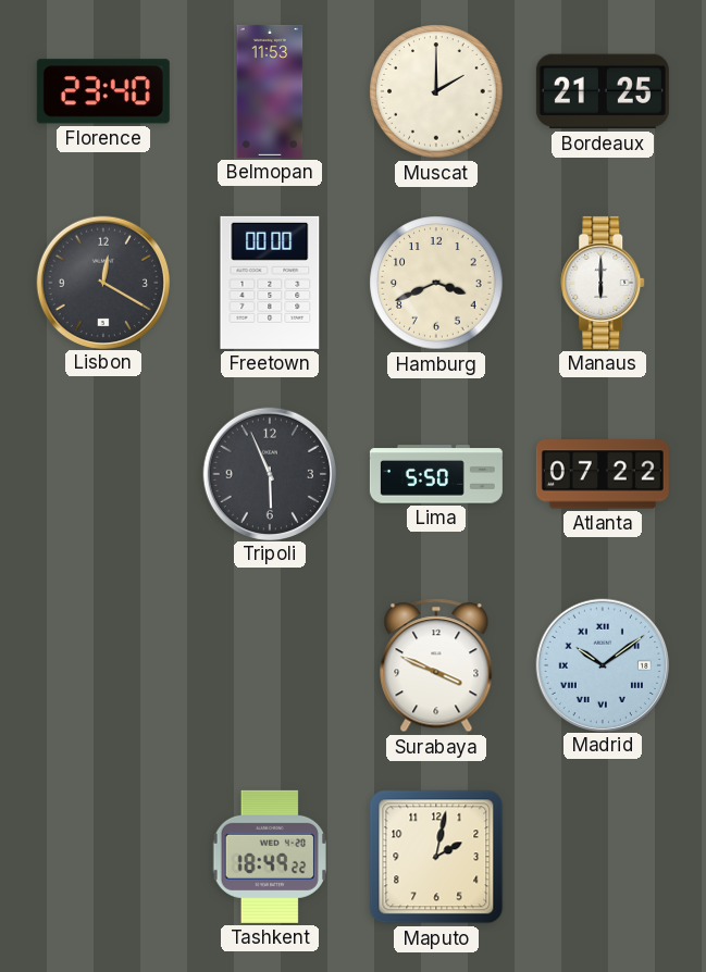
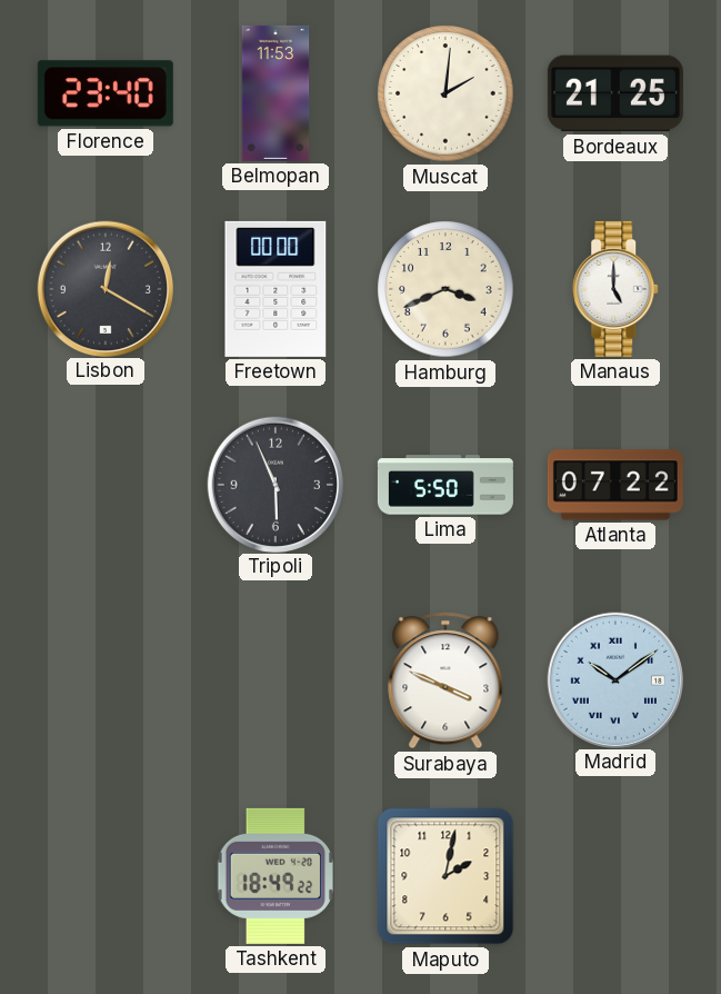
Muscat: 2:00 -> 2:01 (445, 93)
Manaus: 6:00 -> 5:00 (617, 289)
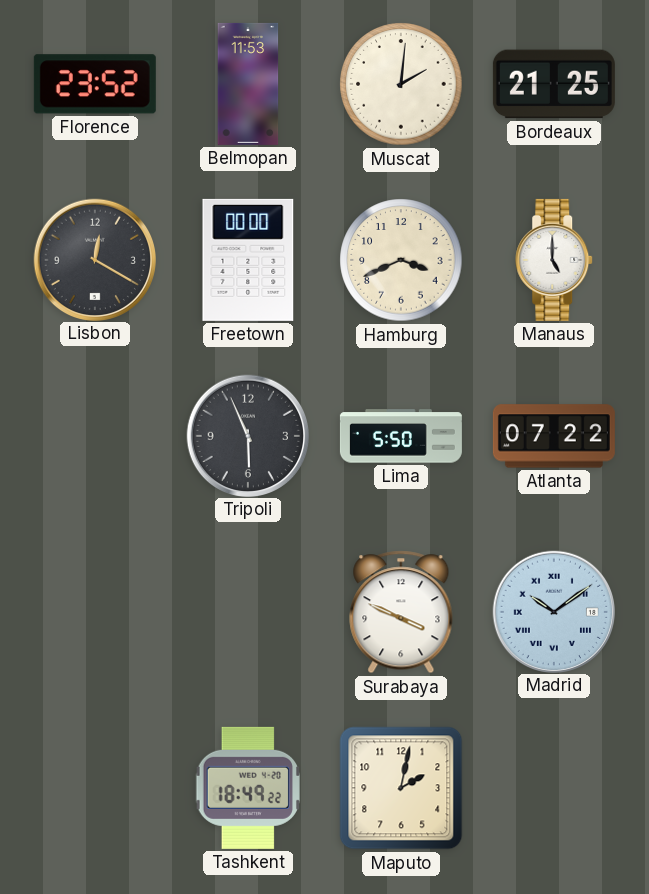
Florence: 23:40 -> 23:52 (95, 84)
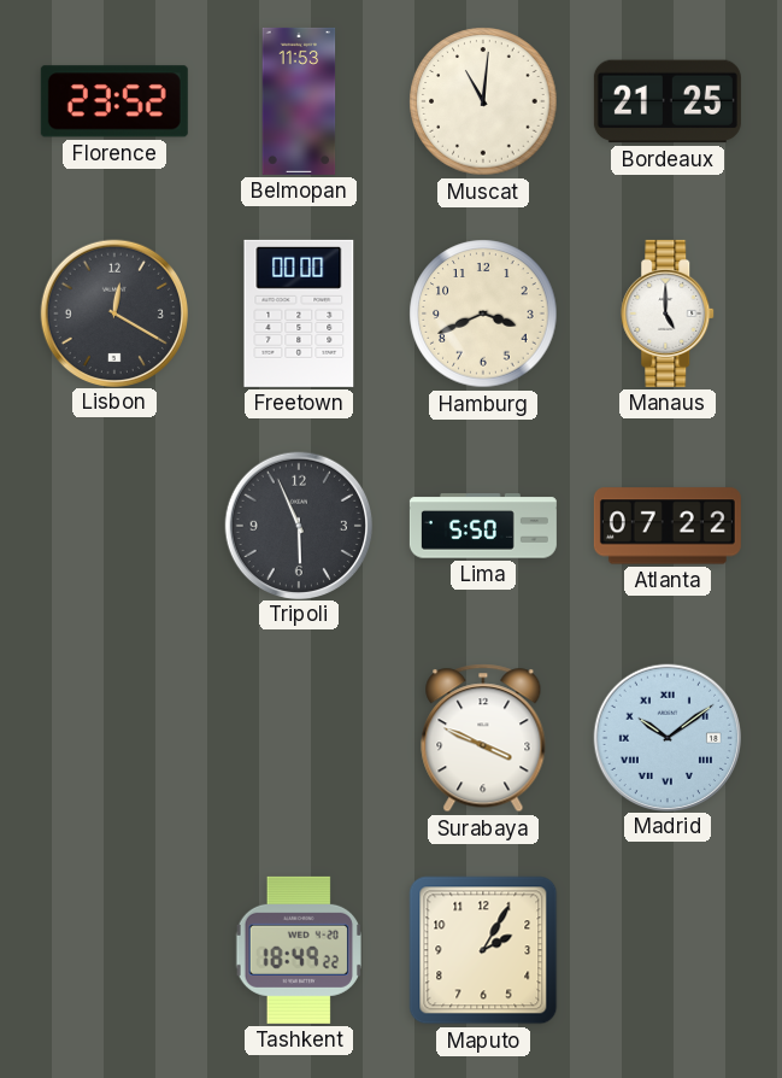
Muscat: 2:01 -> 11:01 (483, 101)
Maputo: 2:02 -> 2:05 (483, 950)
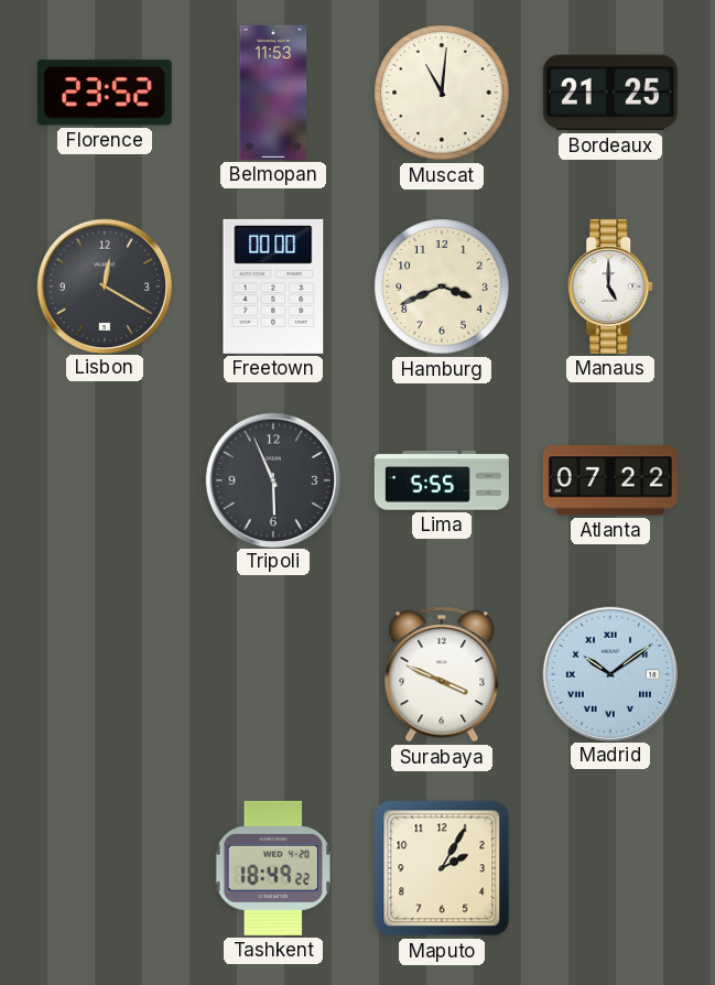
Lima: 5:50 -> 5:55 (442, 480)
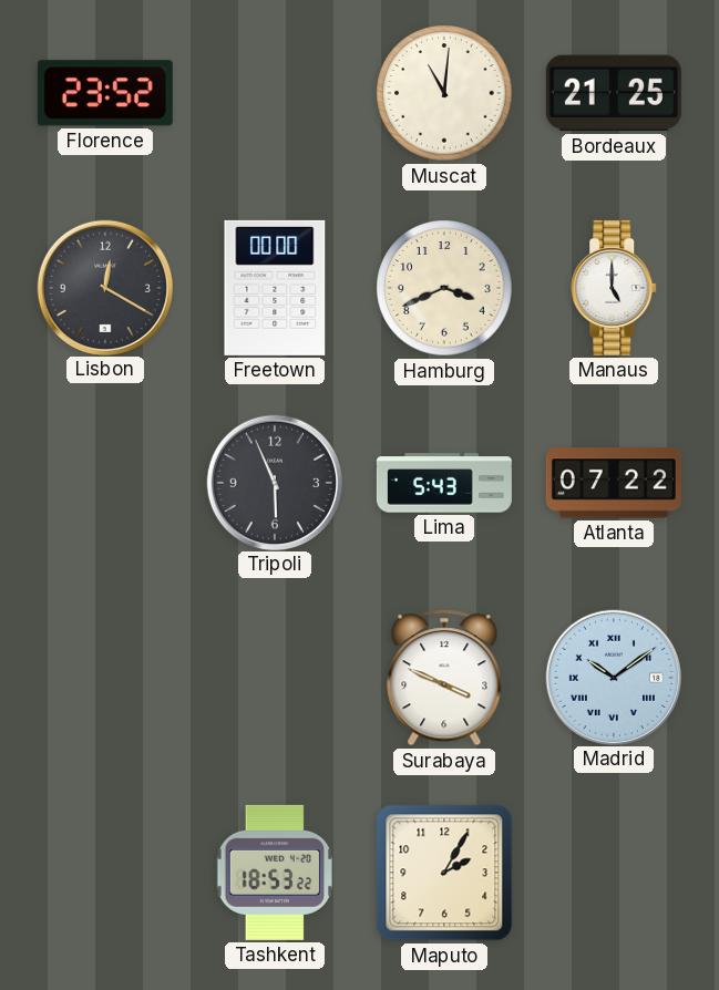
Belmopan: 11:53 -> none (273, 93)
Lima: 5:55 -> 5:43 (444, 483)
Tashkent: 18:49 -> 18:53 (274, 873)
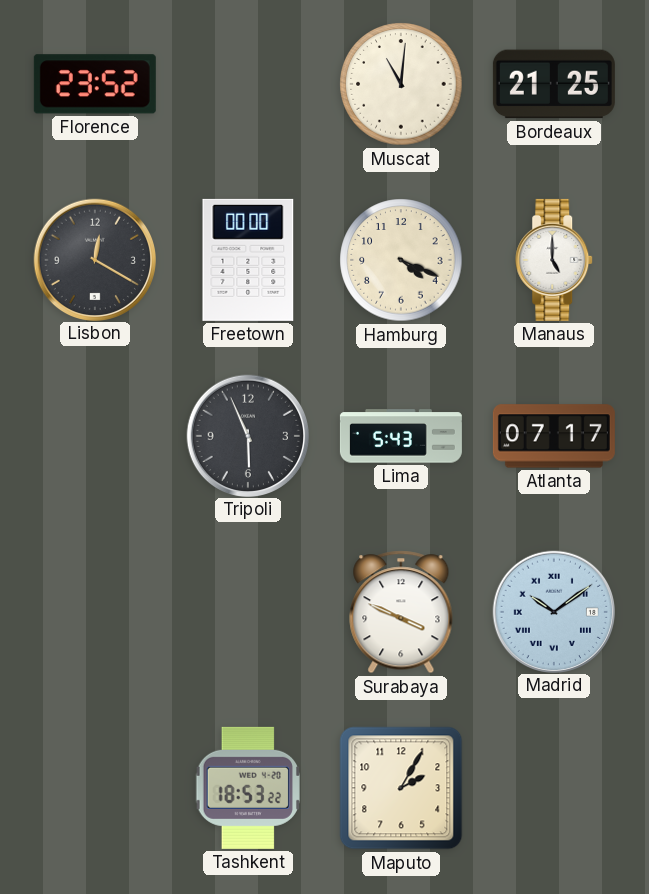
Hamburg: 3:41 -> 4:19 (401, 260)
Atlanta: 07:22 -> 07:17 (554, 436)
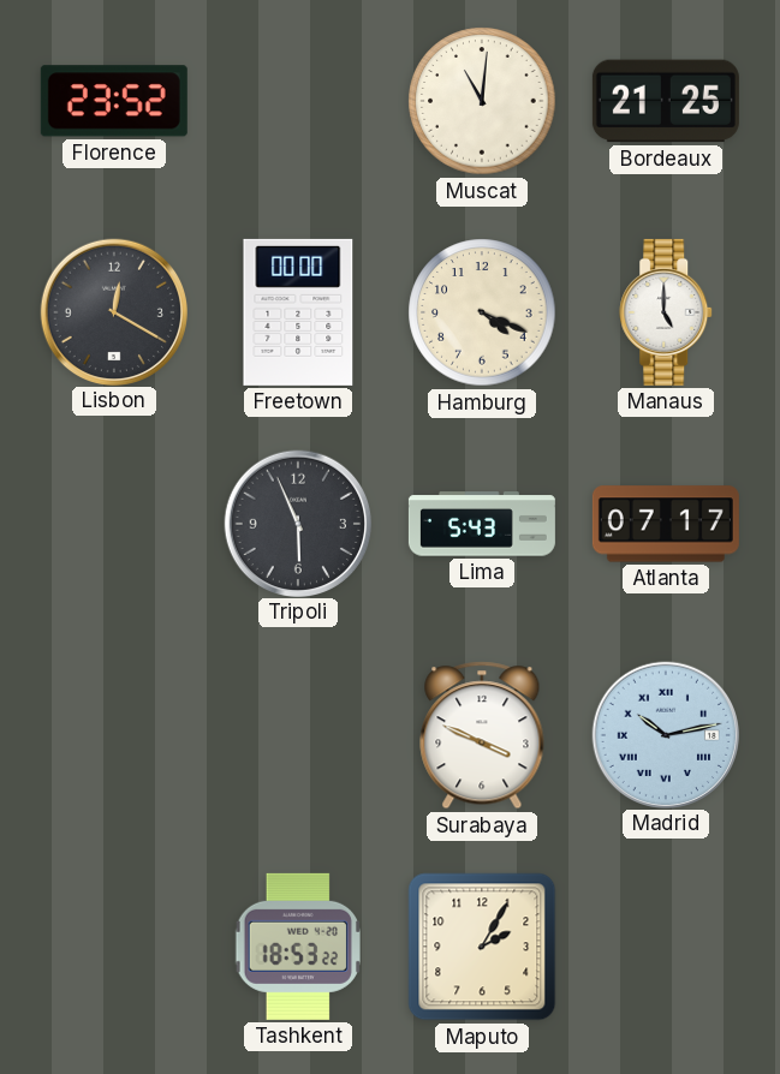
Madrid: 10:09 -> 10:13 (665, 734)
